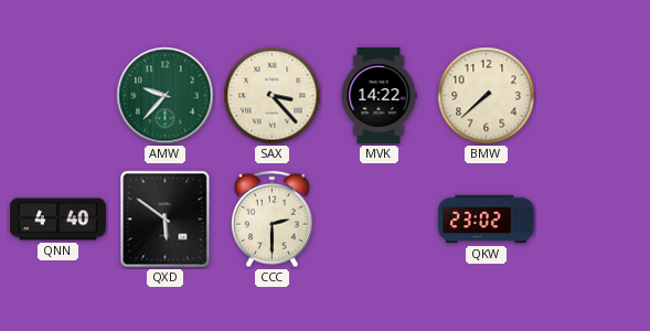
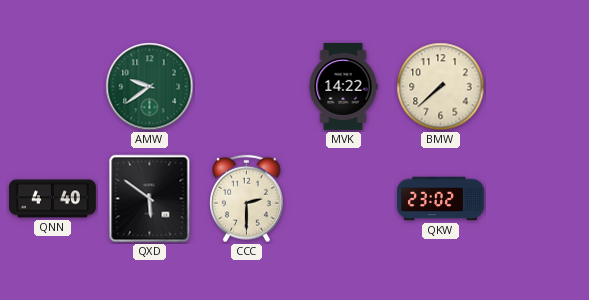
AMW: 9:37 -> 9:39 (150, 87)
SAX: 3:23 -> none (273, 96)
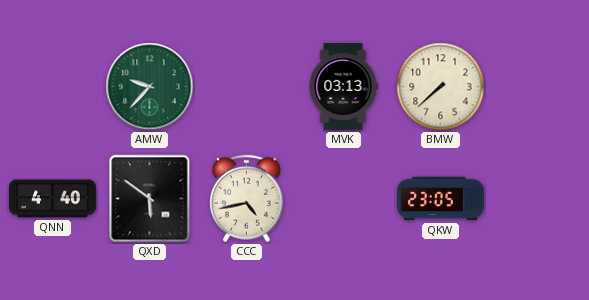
AMW: 9:39 -> 9:37 (150, 87)
MVK: 14:22 -> 03:13 (343, 86)
CCC: 2:30 -> 4:43 (247, 199)
QKW: 23:02 -> 23:05 (441, 199)
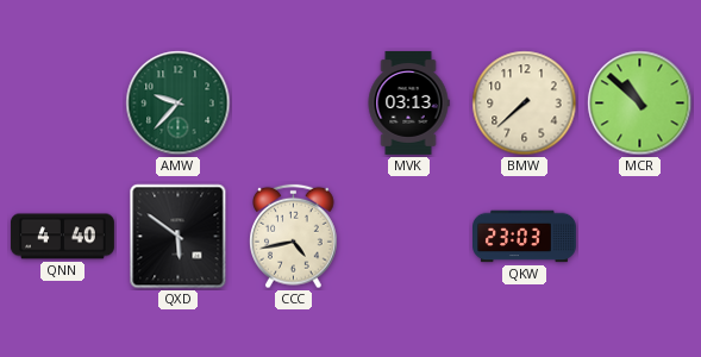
MCR: none -> 10:52 (640, 104)
QKW: 23:05 -> 23:03 (525, 237)
